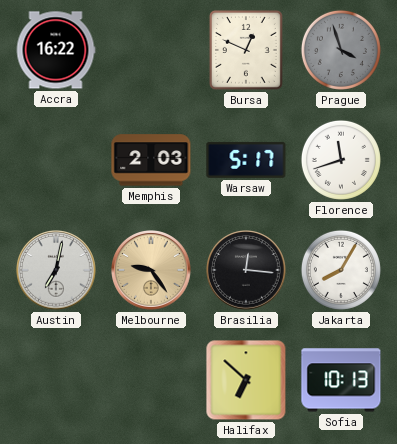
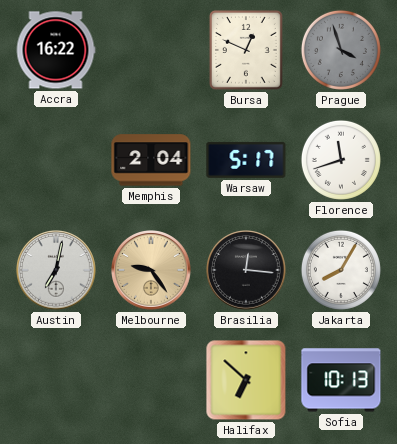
Memphis: 2:03 -> 2:04 (151, 160)
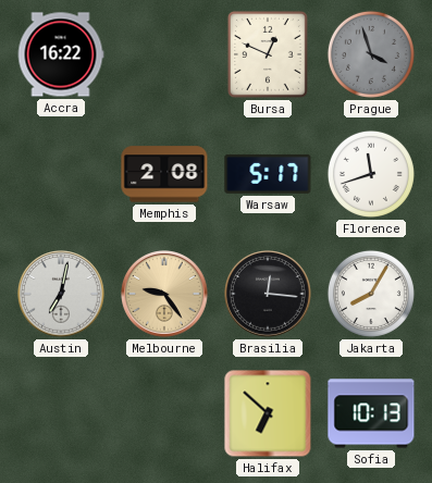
Memphis: 2:04 -> 2:08 (164, 174)
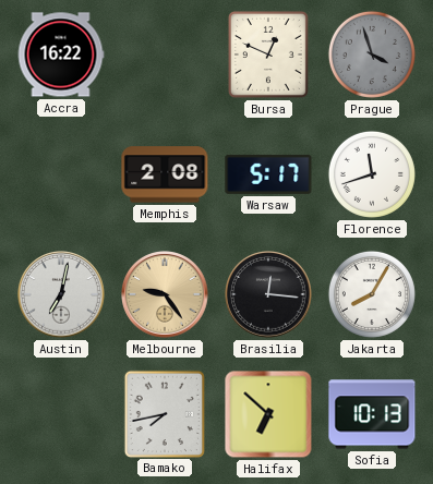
Bamako: none -> 7:43 (164, 413)
